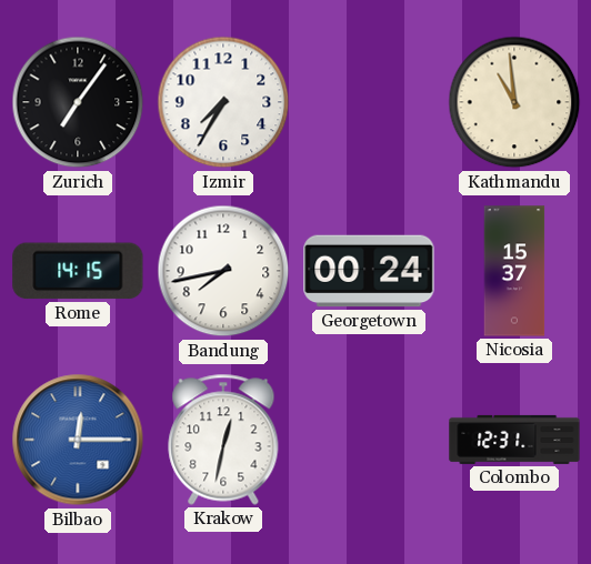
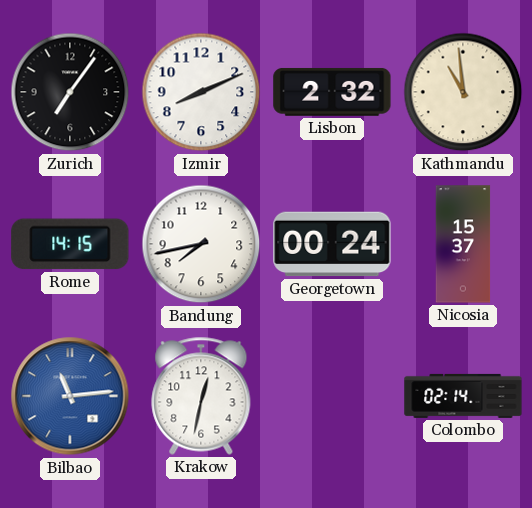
Izmir: 7:35 -> 8:11 (201, 92)
Lisbon: none -> 2:32 (332, 92)
Bilbao: 12:15 -> 11:14 (70, 396)
Colombo: 12:31 -> 02:14 (463, 396)
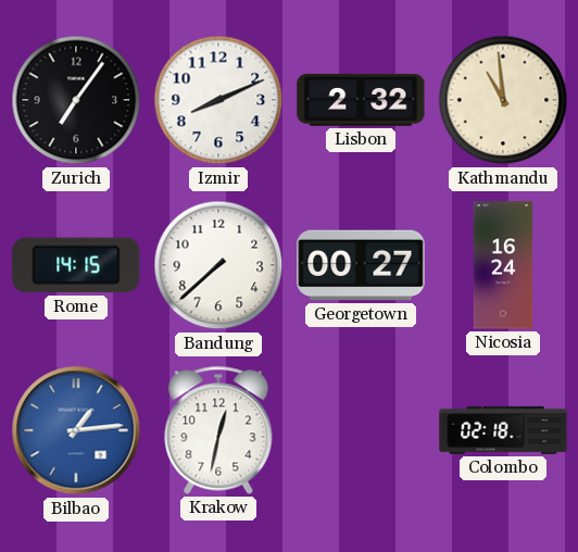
Bandung: 7:43 -> 7:38 (218, 265)
Georgetown: 00:24 -> 00:27 (361, 265)
Nicosia: 15:37 -> 16:24 (503, 265)
Bilbao: 11:14 -> 1:14 (76, 430)
Colombo: 02:14 -> 02:18 (503, 430)
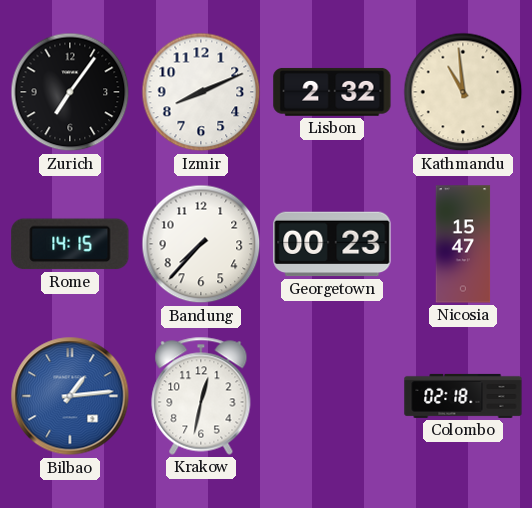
Bandung: 7:38 -> 7:37 (201, 244)
Georgetown: 00:27 -> 00:23 (332, 244)
Nicosia: 16:24 -> 15:47 (463, 244)
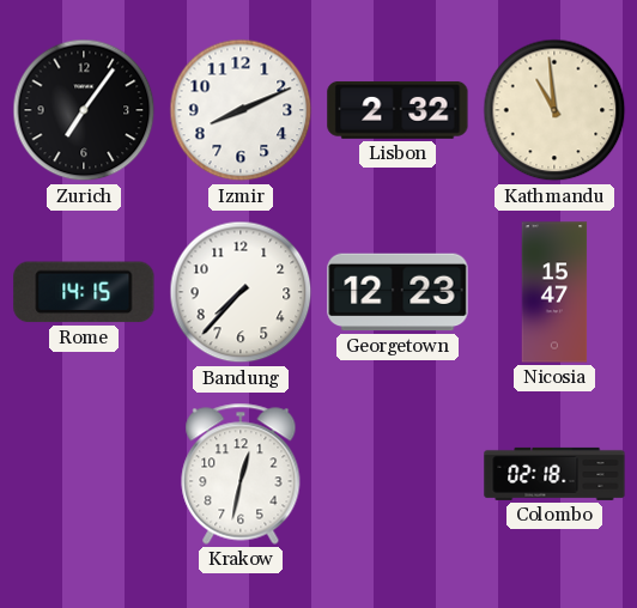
Georgetown: 00:23 -> 12:23 (398, 292)
Bilbao: 1:14 -> none (70, 396)
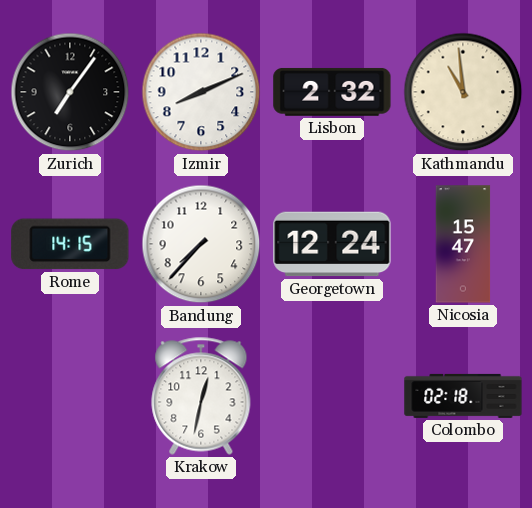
Georgetown: 12:23 -> 12:24 (332, 244)
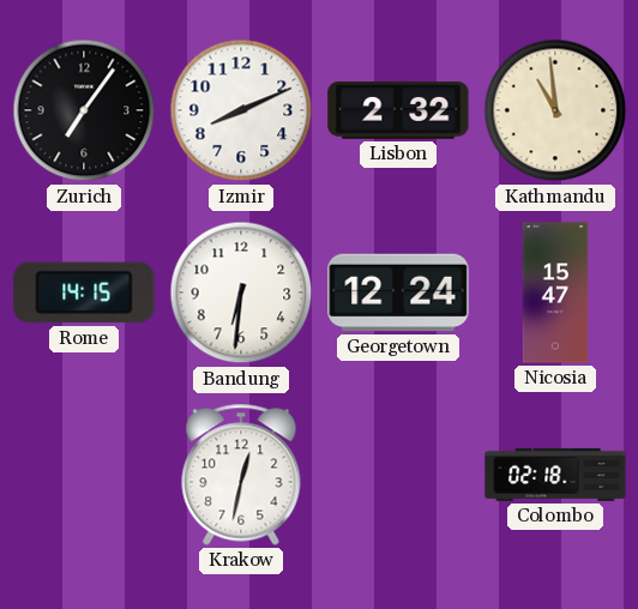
Bandung: 7:37 -> 6:31 (241, 293)
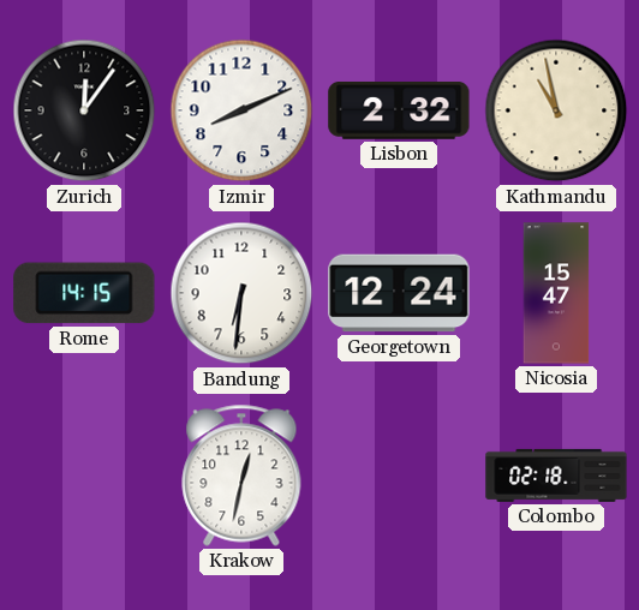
Zurich: 7:06 -> 12:06 (84, 110)
Kathmandu: 10:59 -> 10:58 (556, 110)
